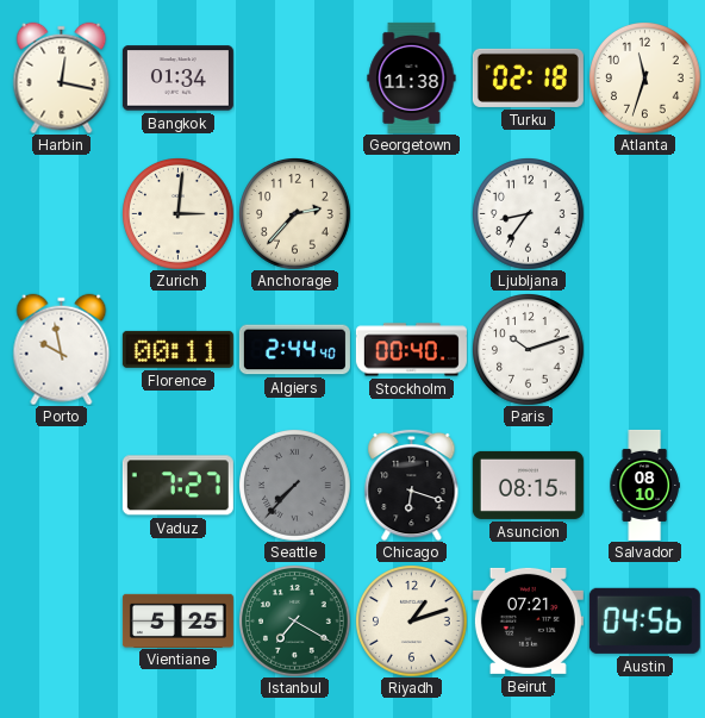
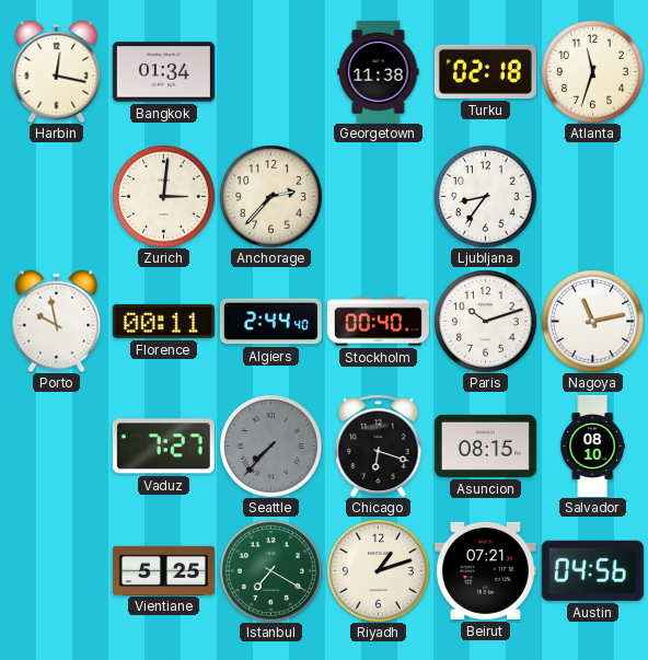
Nagoya: none -> 11:13 (593, 322)
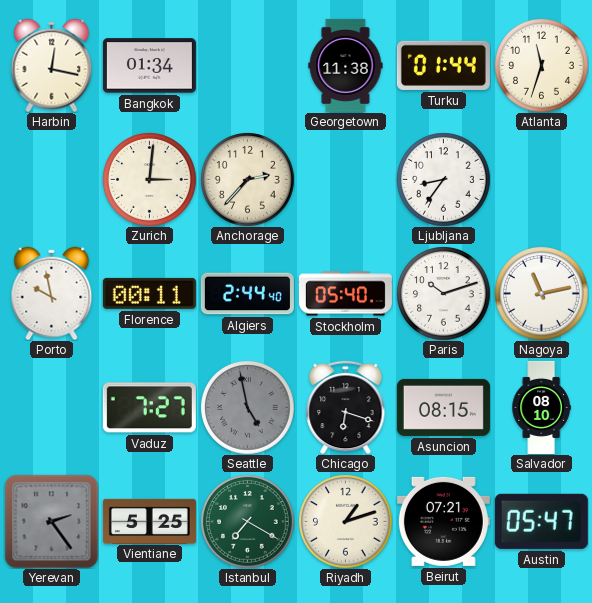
Turku: 02:18 -> 01:44 (443, 65)
Stockholm: 00:40 -> 05:40 (345, 294)
Seattle: 7:37 -> 4:58 (248, 408)
Yerevan: none -> 2:24 (51, 521)
Austin: 04:56 -> 05:47 (541, 521)
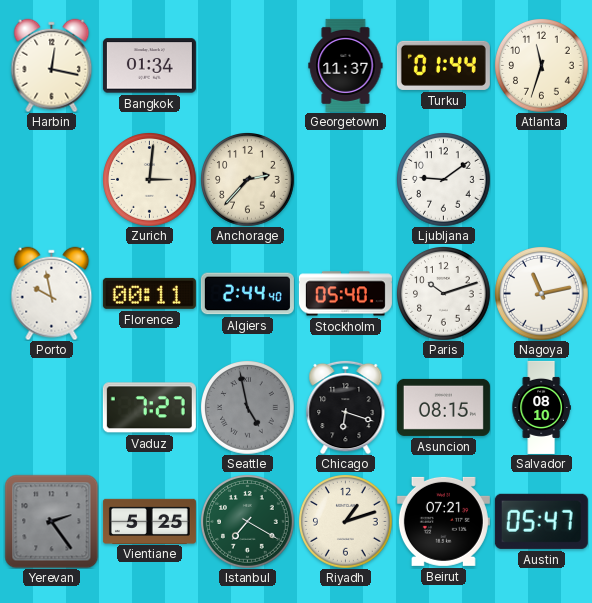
Georgetown: 11:38 -> 11:37 (346, 65)
Ljubljana: 8:36 -> 9:09 (444, 180)
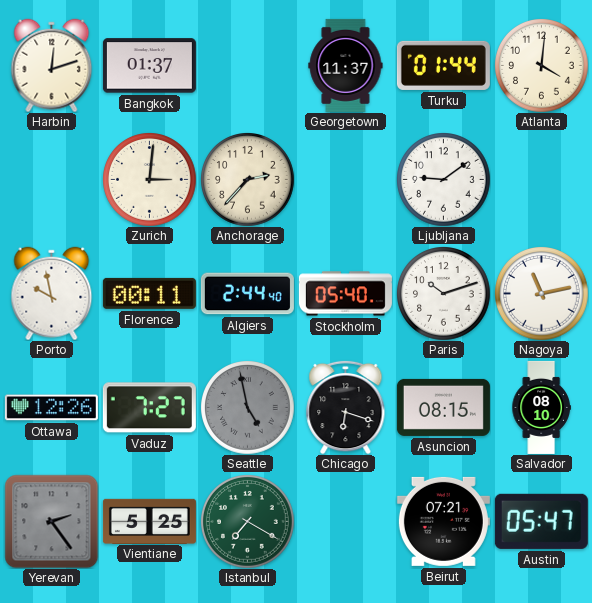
Harbin: 12:17 -> 12:12 (52, 65)
Bangkok: 01:34 -> 01:37 (149, 66)
Atlanta: 11:33 -> 4:01 (542, 66)
Ottawa: none -> 12:26 (51, 408)
Riyadh: 1:12 -> none (346, 522)
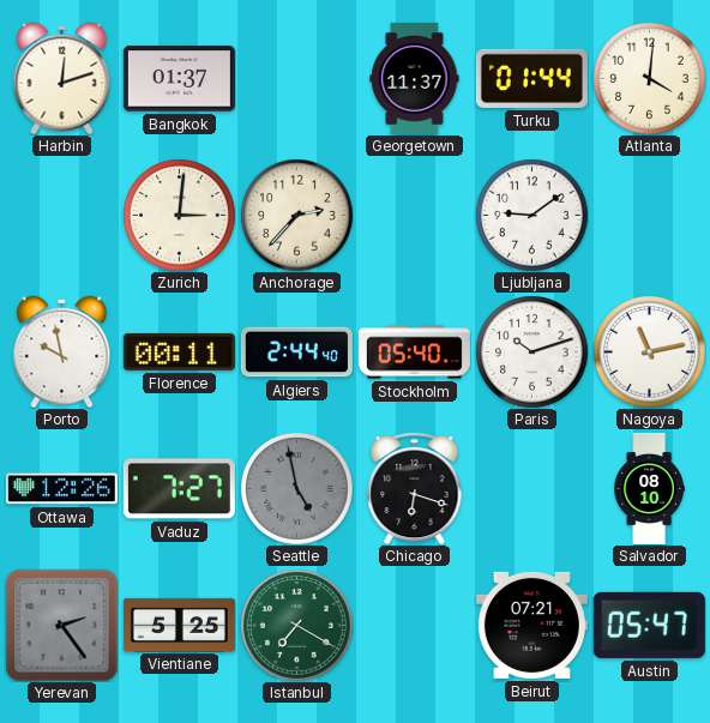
Asuncion: 08:15 -> none (443, 407)
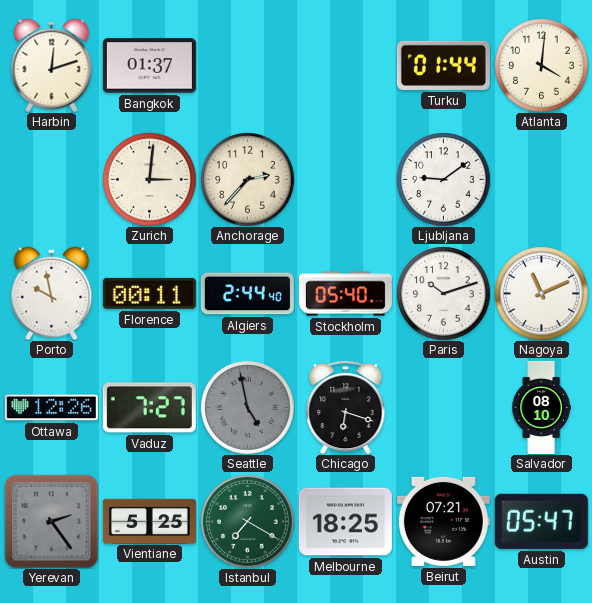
Georgetown: 11:37 -> none (415, 78)
Nagoya: 11:13 -> 11:11 (542, 294)
Melbourne: none -> 18:25 (345, 522)
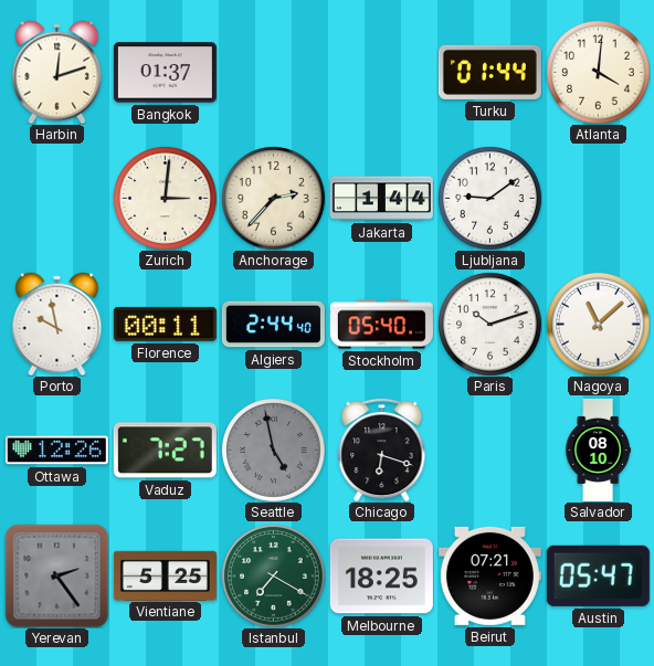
Jakarta: none -> 1:44 (381, 199)
Nagoya: 11:11 -> 11:08 (599, 325)
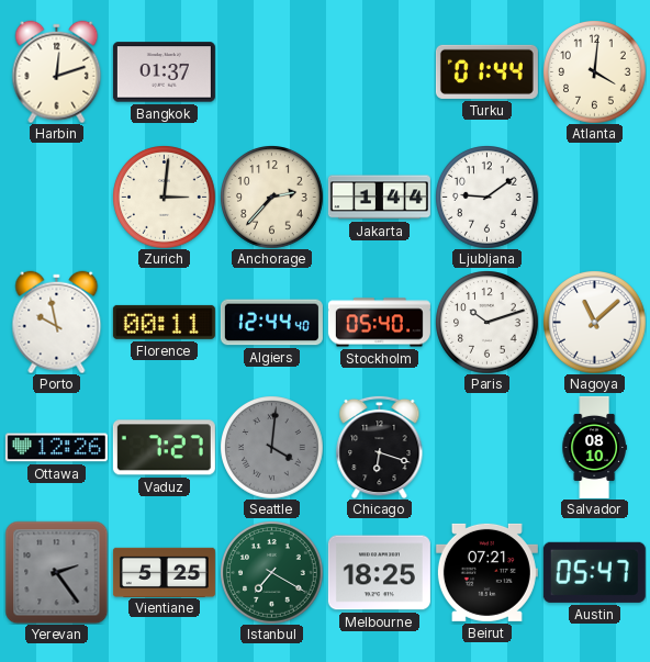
Algiers: 2:44 -> 12:44 (271, 323)
Seattle: 4:58 -> 4:01 (272, 448)
